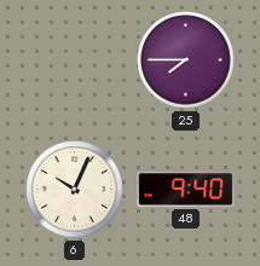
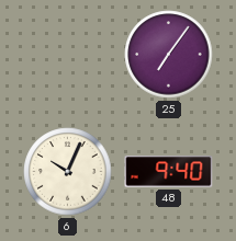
25: 7:45 -> 7:06 (169, 55)
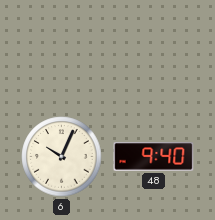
25: 7:06 -> none (169, 55)
